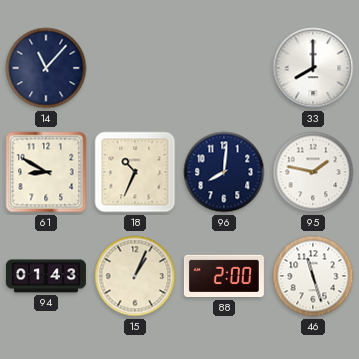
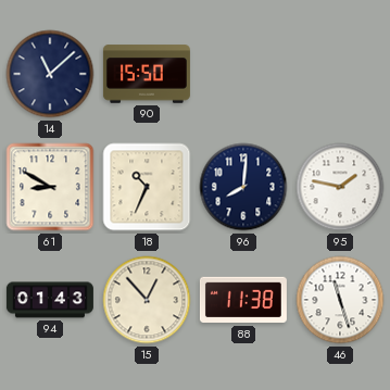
14: 11:07 -> 11:08 (50, 74)
90: none -> 15:50 (147, 74)
33: 8:00 -> none (313, 68)
15: 1:04 -> 12:53 (147, 300)
88: 2:00 -> 11:38 (243, 300)
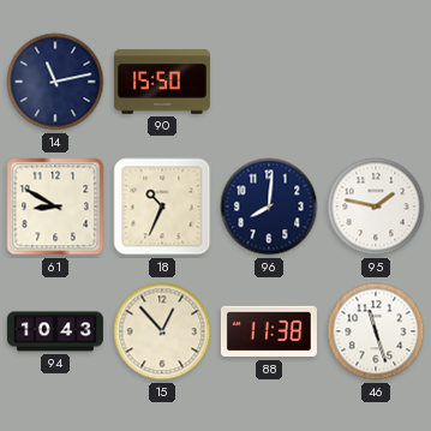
14: 11:08 -> 11:13 (55, 82)
94: 01:43 -> 10:43 (55, 331)
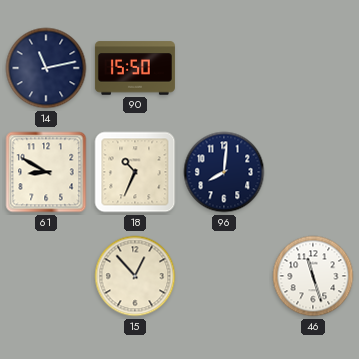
95: 1:47 -> none (376, 206)
94: 10:43 -> none (55, 331)
88: 11:38 -> none (269, 331)
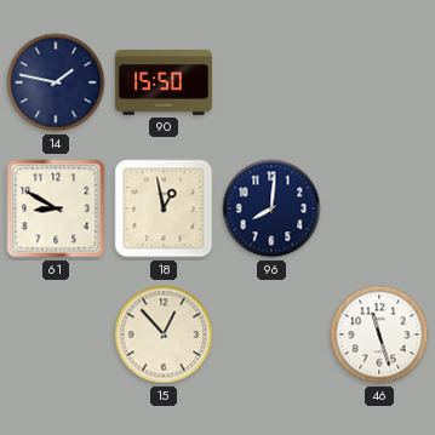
14: 11:13 -> 1:47 (56, 82)
18: 10:34 -> 12:58 (164, 208)
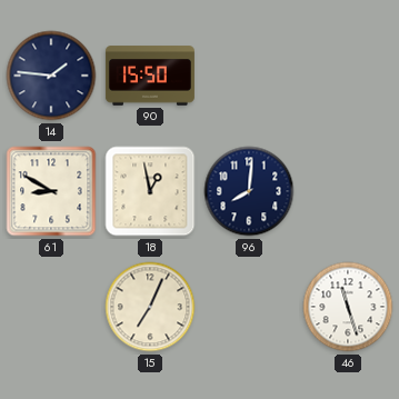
14: 1:47 -> 1:46 (51, 76)
15: 12:53 -> 7:04 (150, 307)
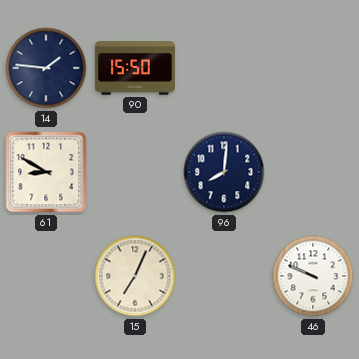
18: 12:58 -> none (150, 191)
46: 11:27 -> 9:49 (313, 276)
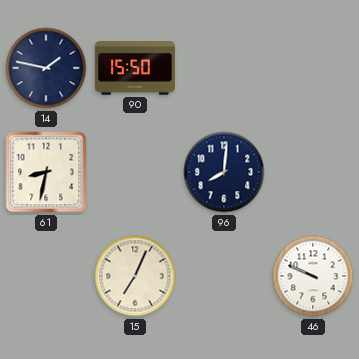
14: 1:46 -> 1:47 (46, 68)
61: 8:50 -> 8:32 (46, 172)
